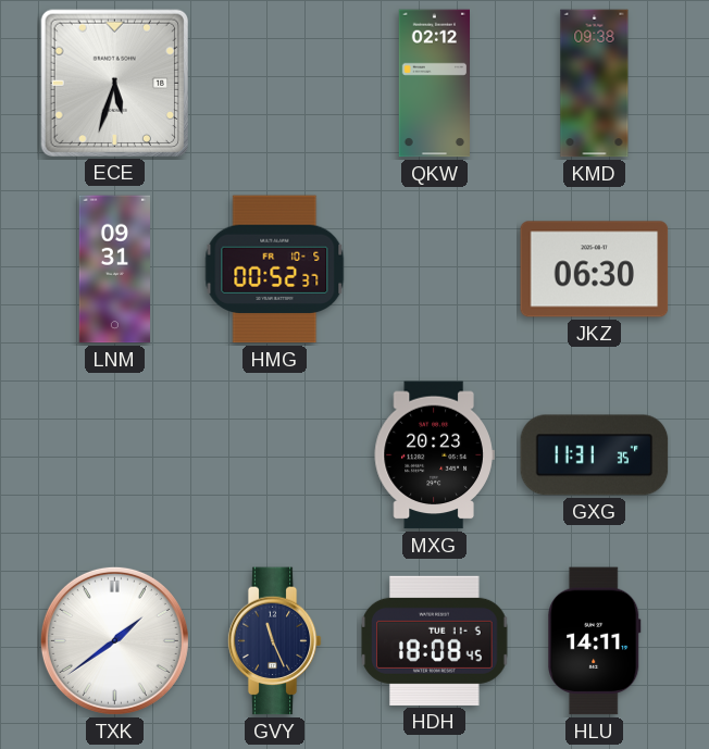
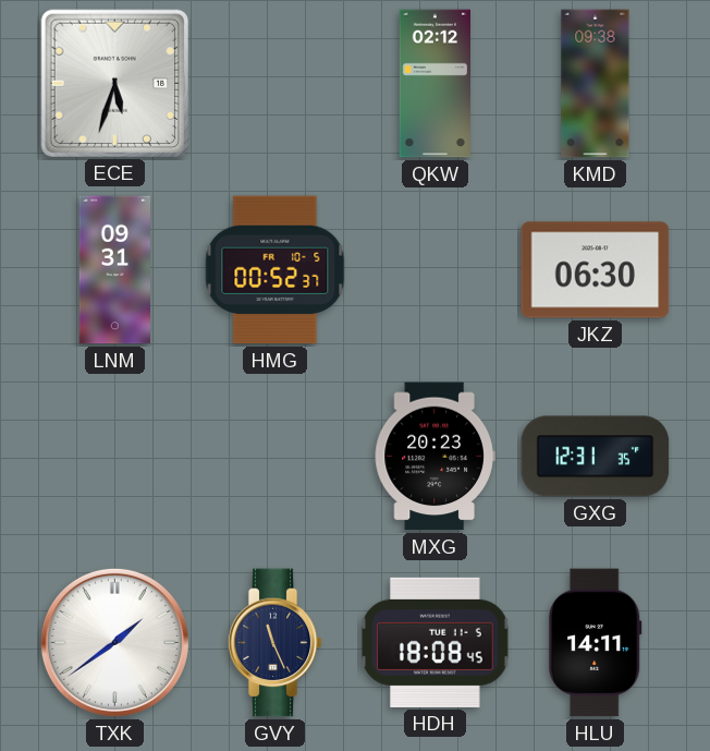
GXG: 11:31 -> 12:31 (596, 457)
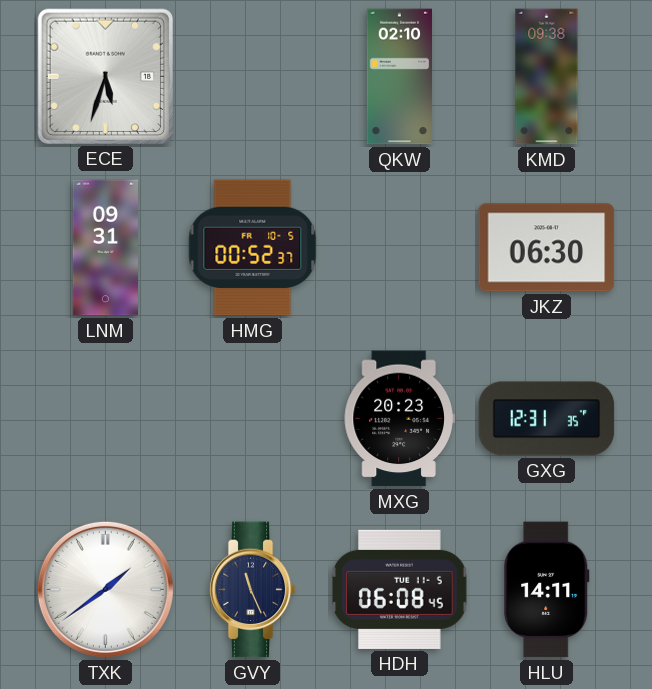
QKW: 02:12 -> 02:10 (400, 77)
HDH: 18:08 -> 06:08 (400, 589)
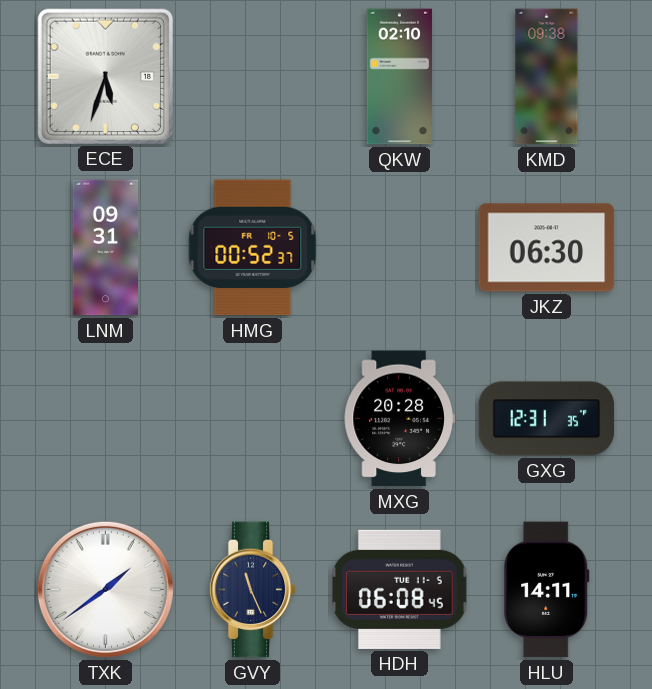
MXG: 20:23 -> 20:28 (399, 419)
